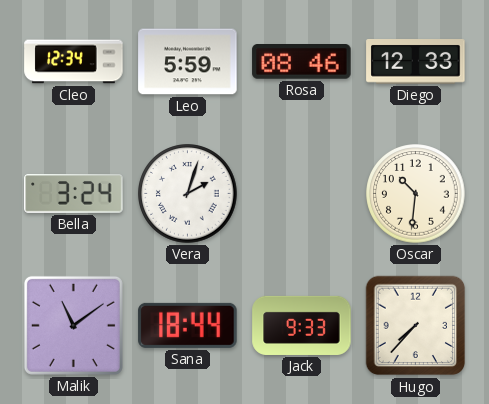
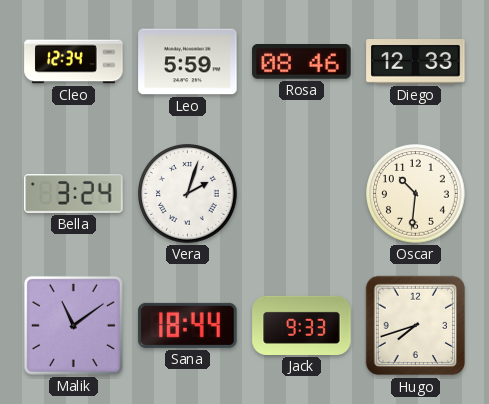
Hugo: 7:37 -> 7:42 (416, 326)
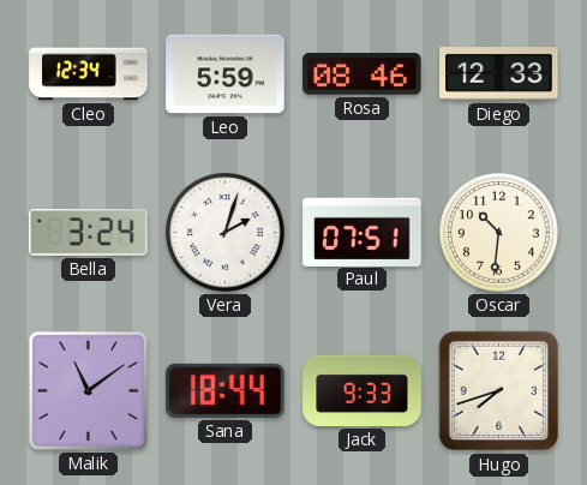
Paul: none -> 07:51 (363, 232)
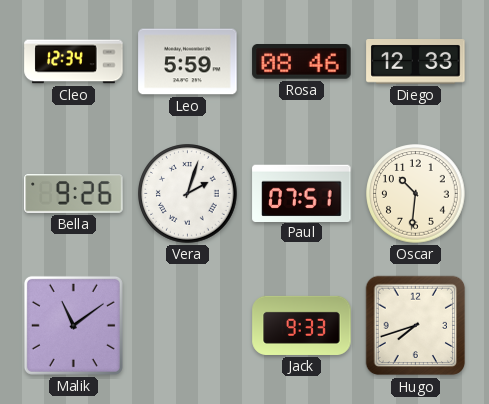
Bella: 3:24 -> 9:26 (74, 194)
Sana: 18:44 -> none (226, 390)
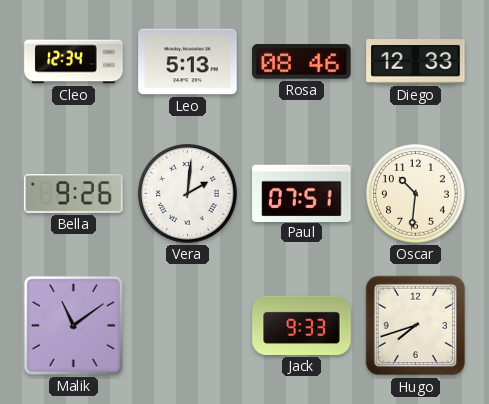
Leo: 5:59 -> 5:13 (188, 62)
Vera: 2:03 -> 2:01 (188, 194)
